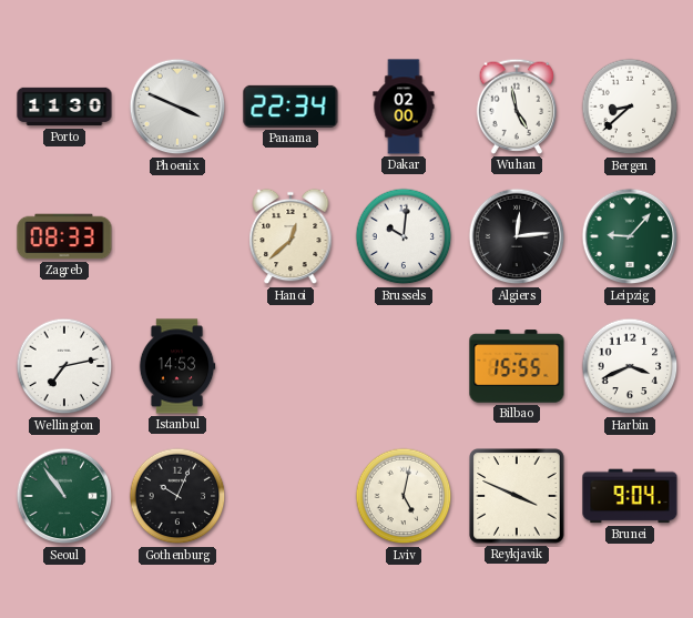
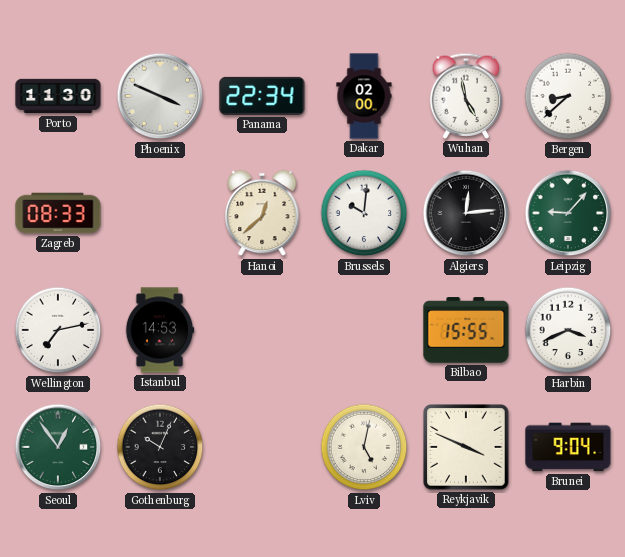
Seoul: 10:54 -> 12:54 (58, 447)
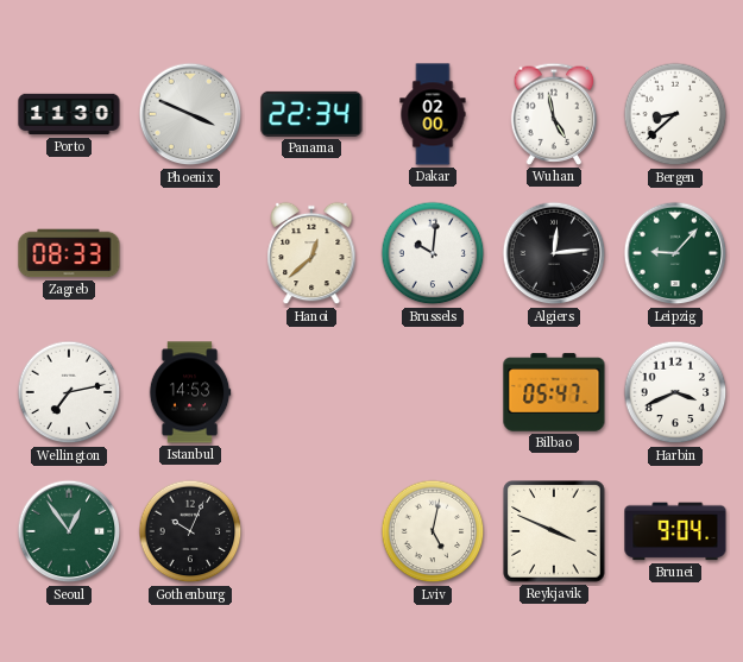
Bilbao: 15:55 -> 05:47 (554, 392)
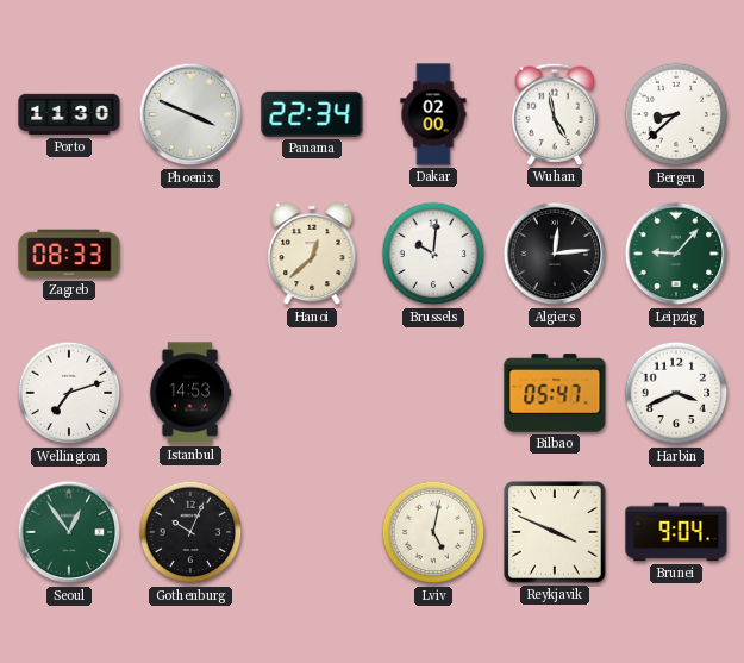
Wellington: 7:13 -> 7:12 (69, 393)
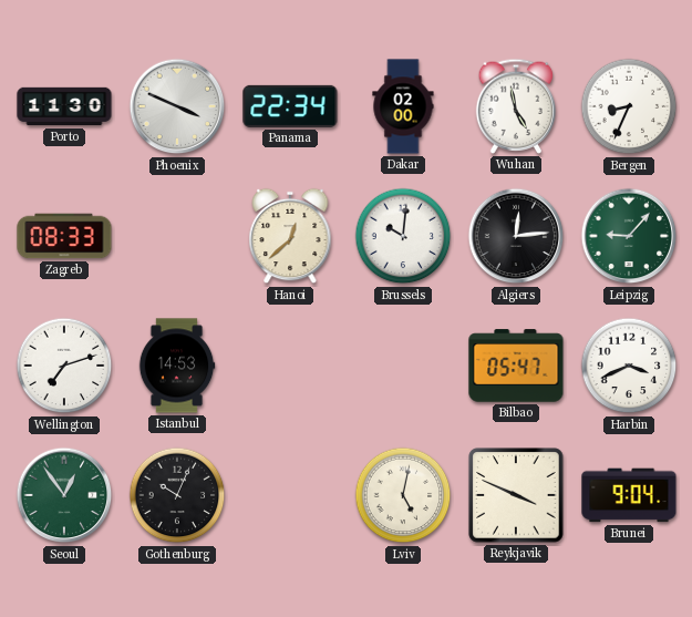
Bergen: 8:38 -> 8:34 (629, 106)
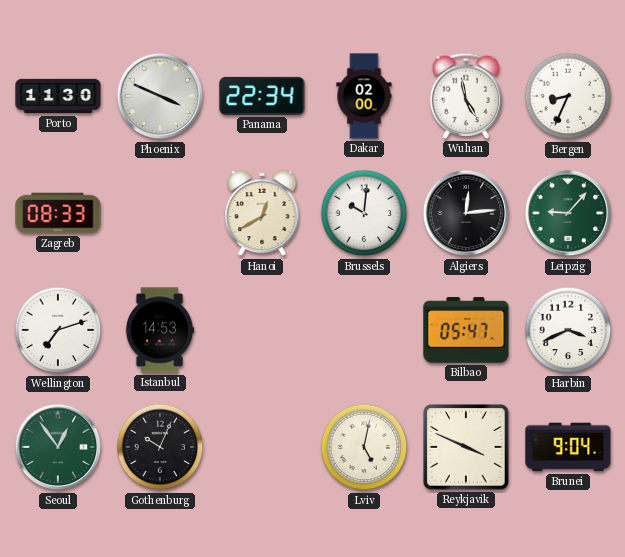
Hanoi: 12:38 -> 12:40 (262, 213)
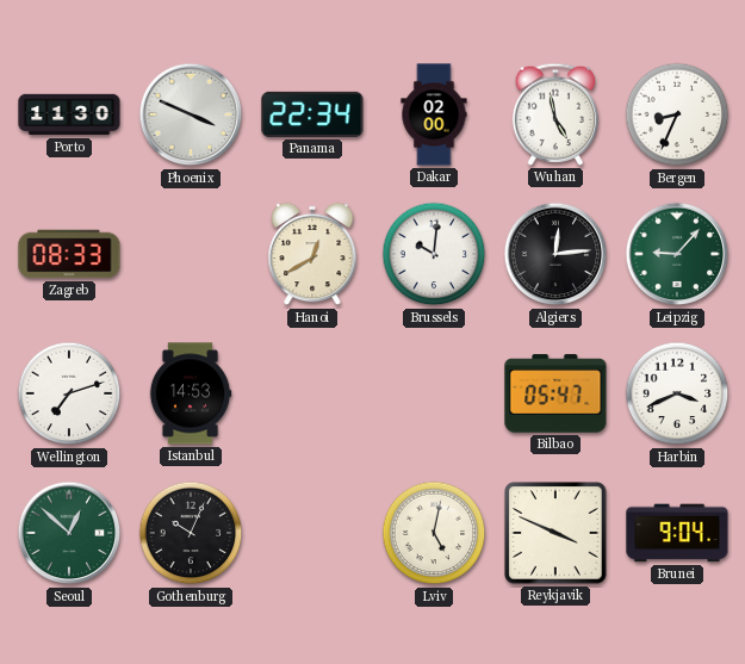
Seoul: 12:54 -> 12:52 (69, 533)
